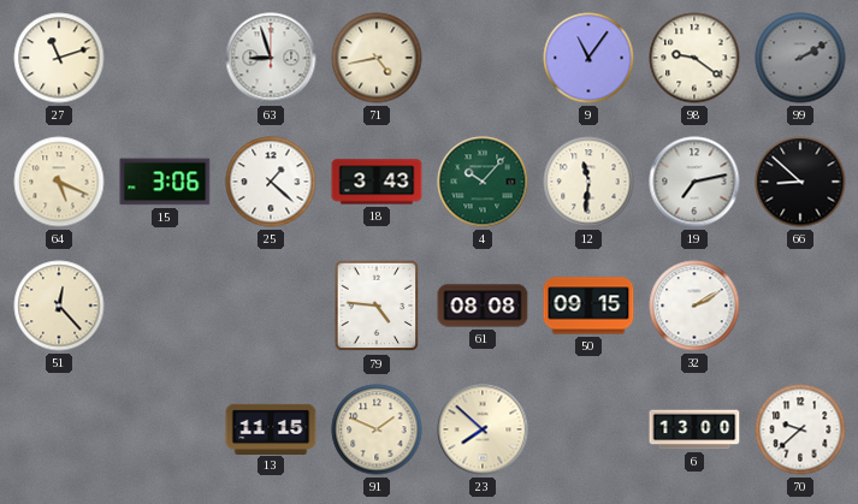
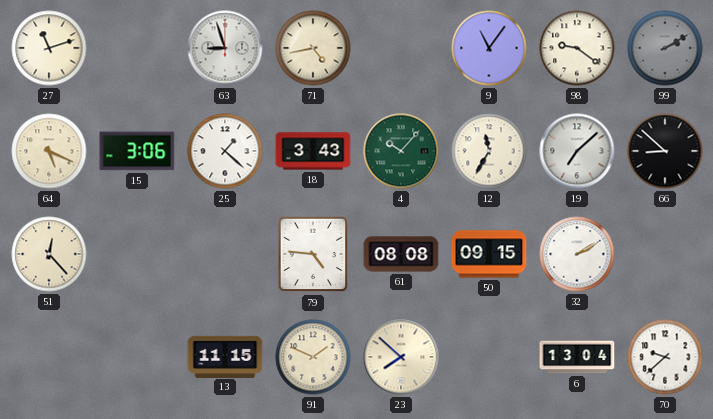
12: 11:31 -> 11:35 (489, 151)
19: 7:13 -> 7:08 (577, 151)
6: 13:00 -> 13:04 (577, 357)
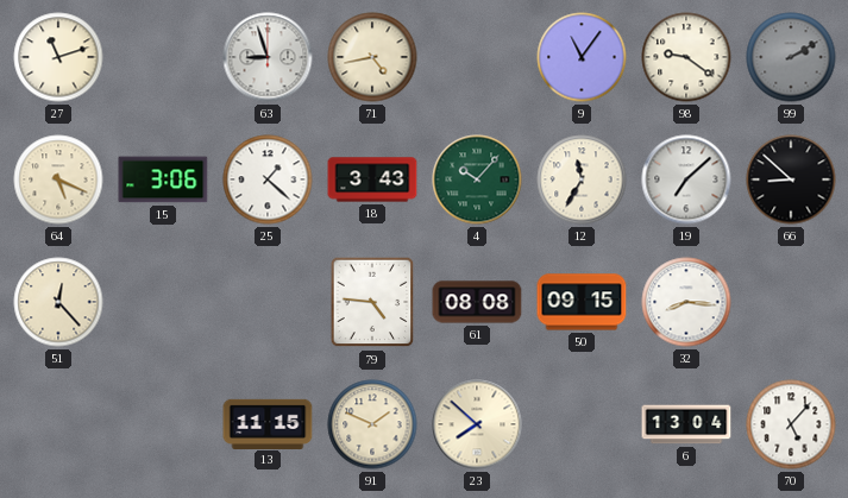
32: 2:10 -> 8:16 (686, 302)
70: 9:38 -> 5:07 (791, 424)
